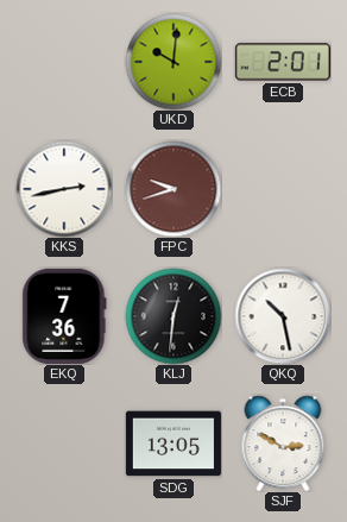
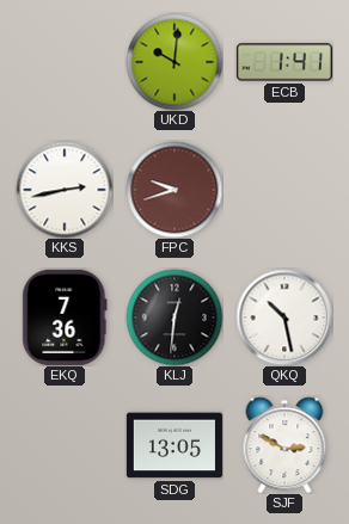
ECB: 2:01 -> 1:41 (284, 62)
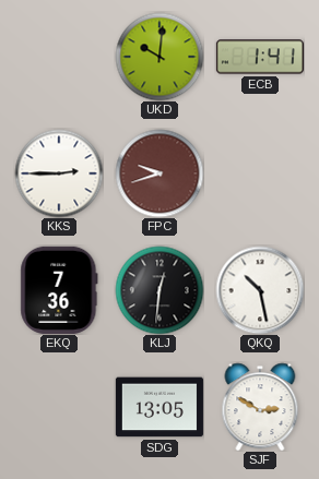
KKS: 2:43 -> 2:45 (59, 173)
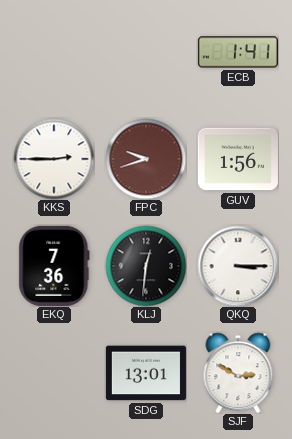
UKD: 10:01 -> none (159, 57)
GUV: none -> 1:56 (238, 159)
QKQ: 10:28 -> 3:15 (238, 266)
SDG: 13:05 -> 13:01 (146, 373)
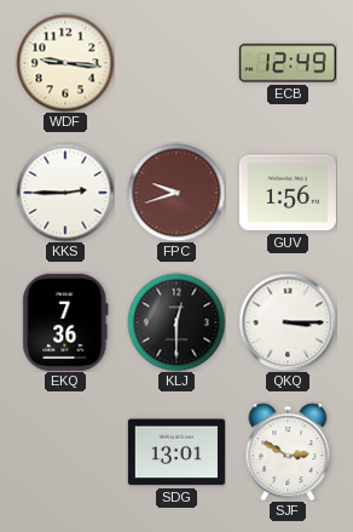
WDF: none -> 9:16 (65, 63)
ECB: 1:41 -> 12:49 (288, 63)
KLJ: 12:31 -> 12:30 (176, 322)
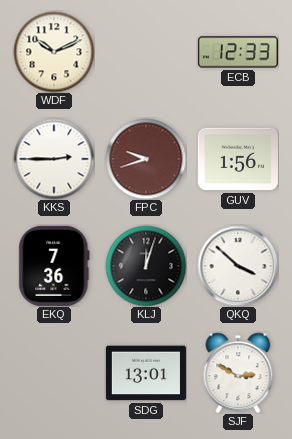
WDF: 9:16 -> 10:11 (54, 52)
ECB: 12:49 -> 12:33 (238, 52)
KLJ: 12:30 -> 12:03 (146, 266)
QKQ: 3:15 -> 3:52 (238, 266)
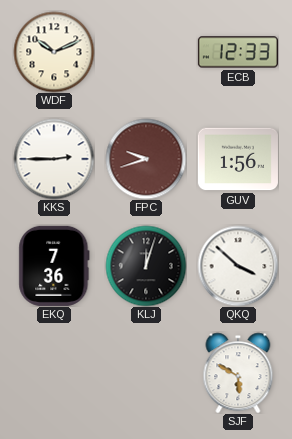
SDG: 13:01 -> none (146, 373)
SJF: 2:50 -> 5:50 (238, 373)
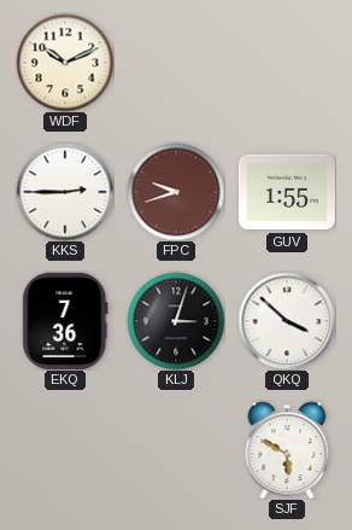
ECB: 12:33 -> none (238, 52)
GUV: 1:56 -> 1:55 (287, 192)
KLJ: 12:03 -> 3:03 (176, 321)
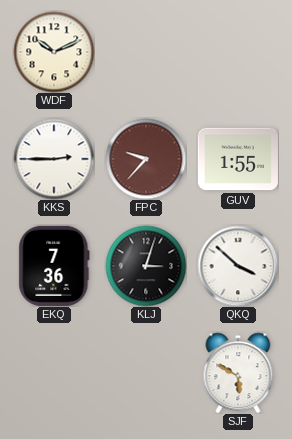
FPC: 9:42 -> 9:37 (146, 159)
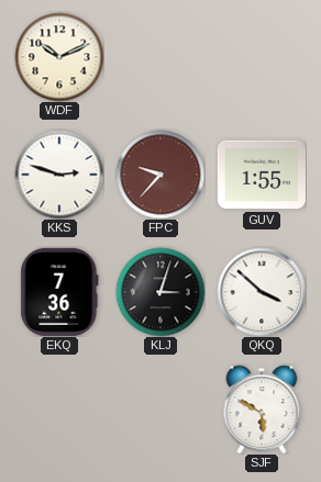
KKS: 2:45 -> 2:48 (59, 175)
